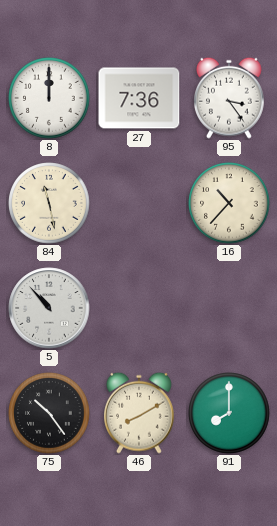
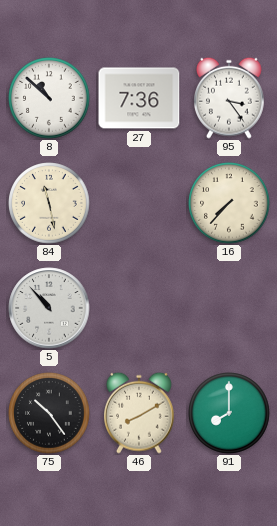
8: 12:00 -> 10:52 (49, 98)
16: 10:37 -> 7:37 (229, 203)
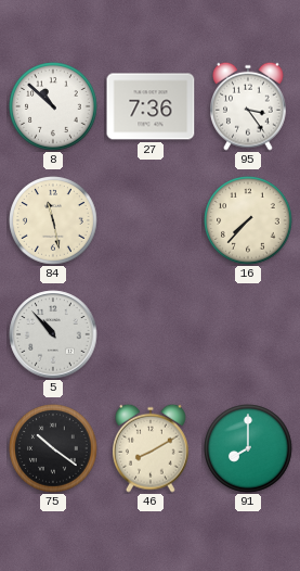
75: 10:24 -> 10:21 (53, 448)
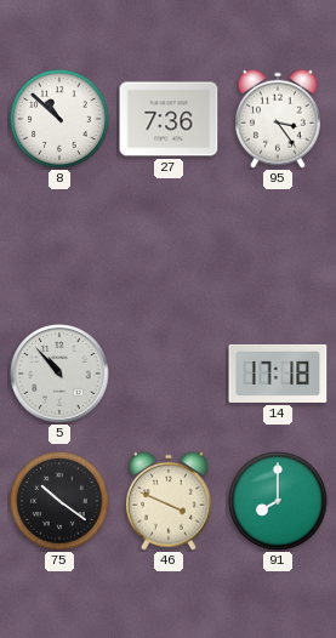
84: 11:28 -> none (53, 220)
16: 7:37 -> none (248, 220)
14: none -> 17:18 (278, 374)
46: 8:10 -> 3:49 (170, 501)
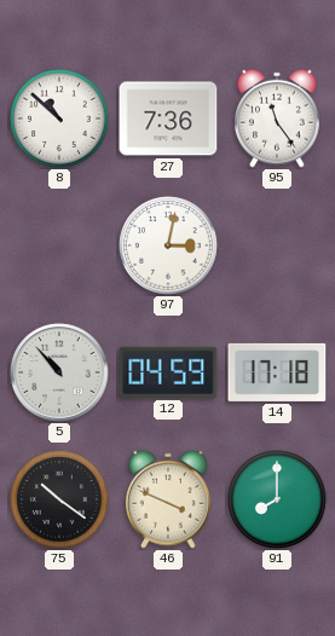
95: 3:24 -> 11:24 (278, 118)
97: none -> 3:02 (168, 245)
12: none -> 04:59 (168, 372)
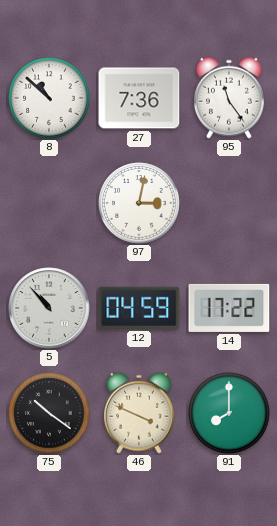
14: 17:18 -> 17:22 (229, 308)
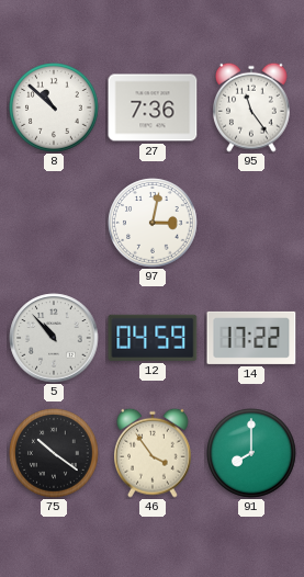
46: 3:49 -> 3:54 (154, 453)
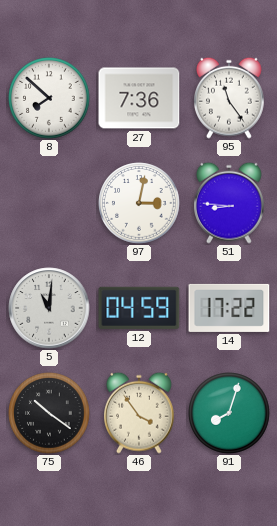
8: 10:52 -> 7:52 (49, 98)
51: none -> 8:46 (230, 203)
5: 10:53 -> 11:01 (49, 308)
91: 8:00 -> 8:03 (229, 413)
